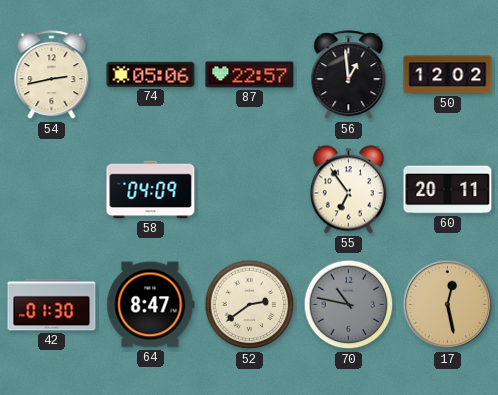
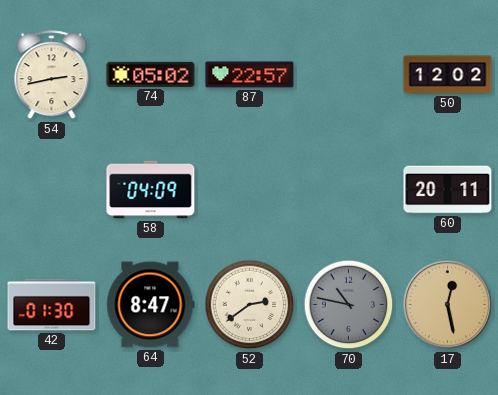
74: 05:06 -> 05:02 (151, 74)
56: 12:59 -> none (349, 75)
55: 6:54 -> none (348, 190)
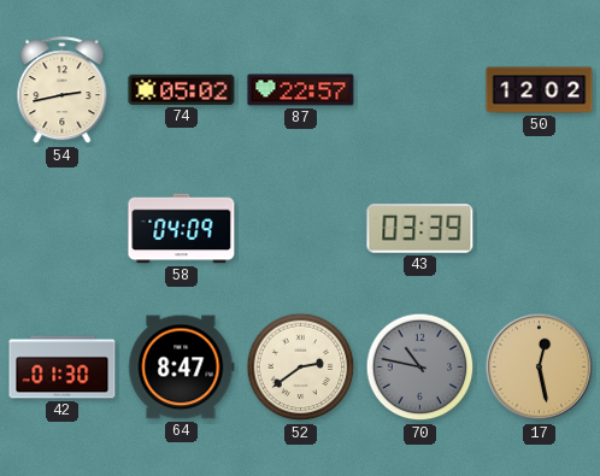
43: none -> 03:39 (420, 229)
60: 20:11 -> none (448, 190)
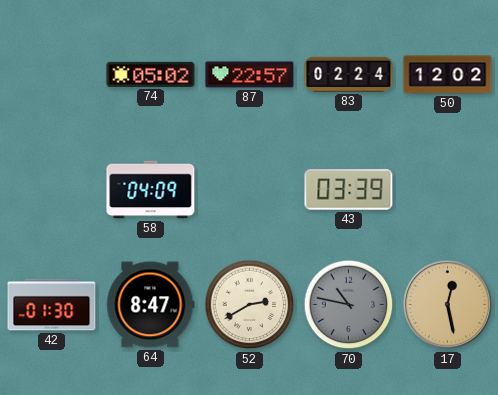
54: 2:43 -> none (63, 90)
83: none -> 02:24 (349, 74)
52: 2:39 -> 2:40 (250, 305)
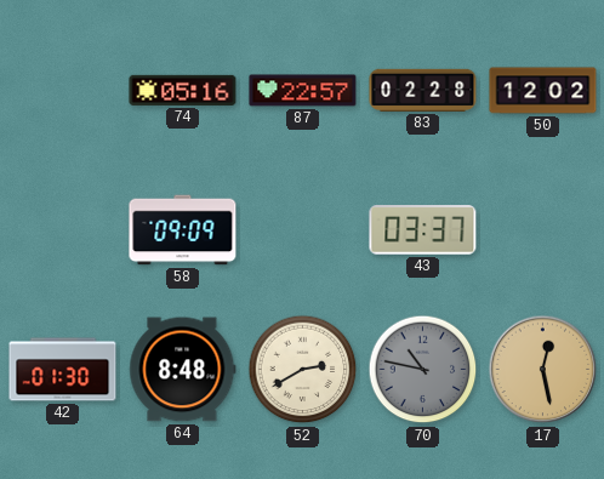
74: 05:02 -> 05:16 (183, 90)
83: 02:24 -> 02:28 (423, 90)
58: 04:09 -> 09:09 (183, 230)
43: 03:39 -> 03:37 (423, 230)
64: 8:47 -> 8:48 (183, 370)
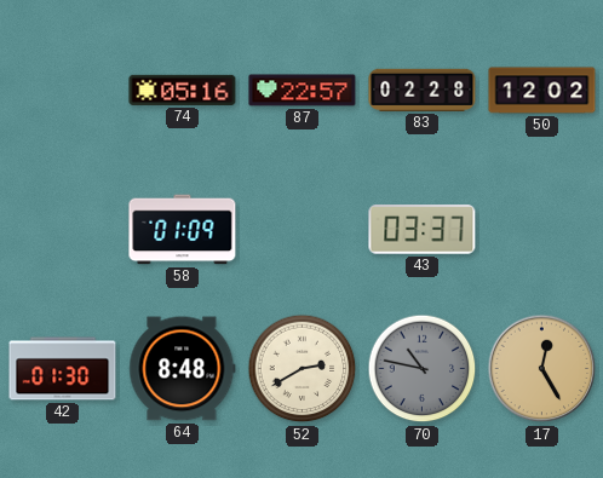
58: 09:09 -> 01:09 (183, 230)
17: 12:28 -> 12:25 (542, 369)
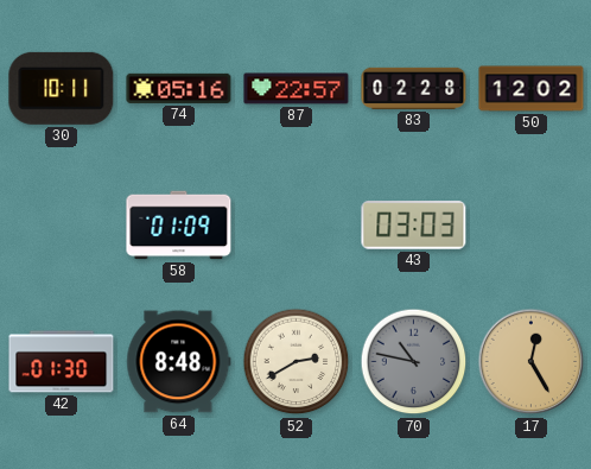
30: none -> 10:11 (62, 88)
43: 03:37 -> 03:03 (414, 226)
